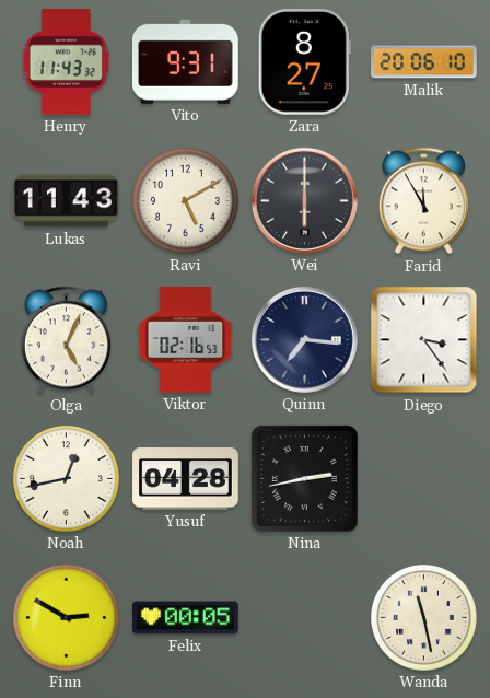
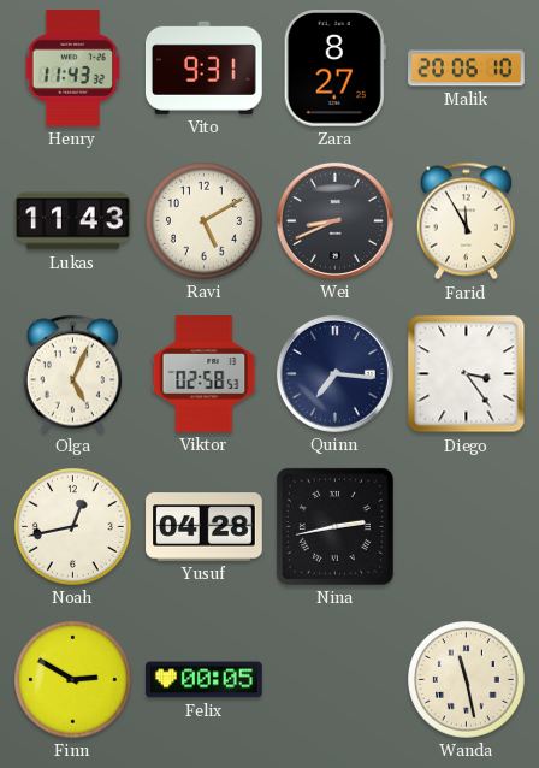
Wei: 6:00 -> 8:41 (334, 220)
Viktor: 02:16 -> 02:58 (205, 374)
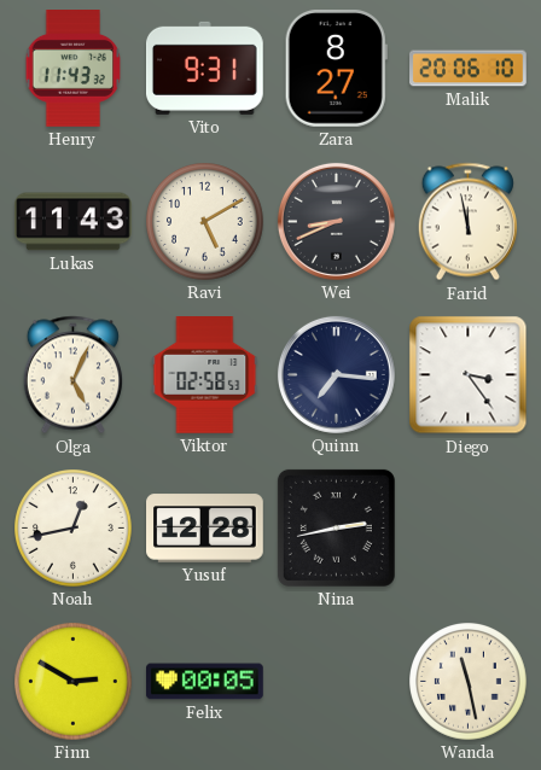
Farid: 11:55 -> 11:58 (467, 222)
Yusuf: 04:28 -> 12:28 (205, 529)
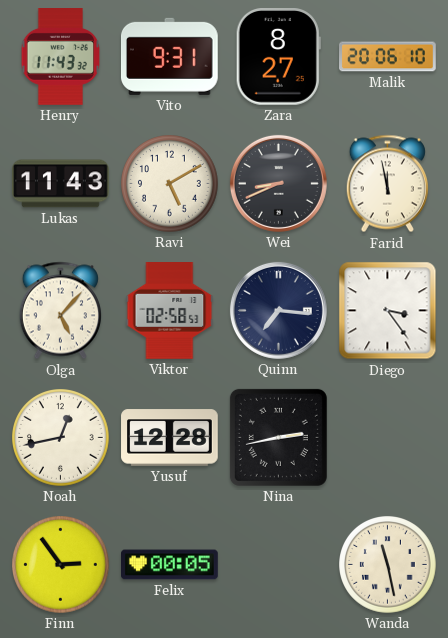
Olga: 5:04 -> 5:07 (60, 311)
Finn: 2:50 -> 2:54 (61, 565)
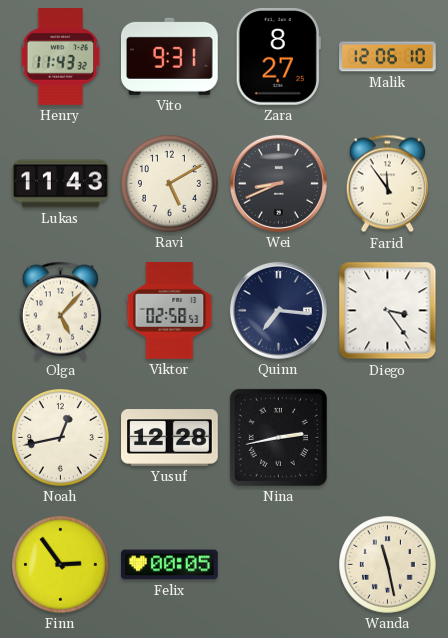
Malik: 20:06 -> 12:06 (388, 57)
Farid: 11:58 -> 11:54 (387, 184)
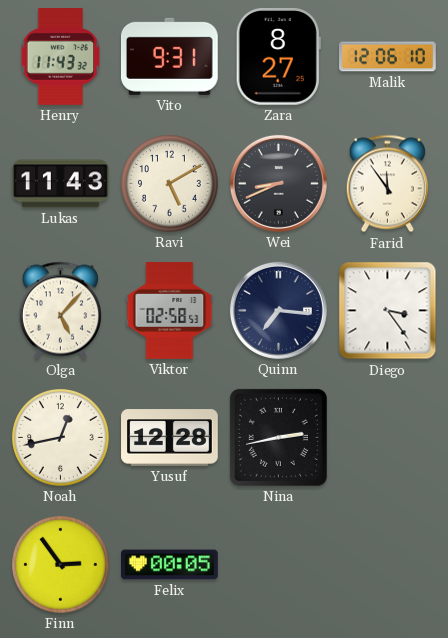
Wanda: 11:28 -> none (388, 565)
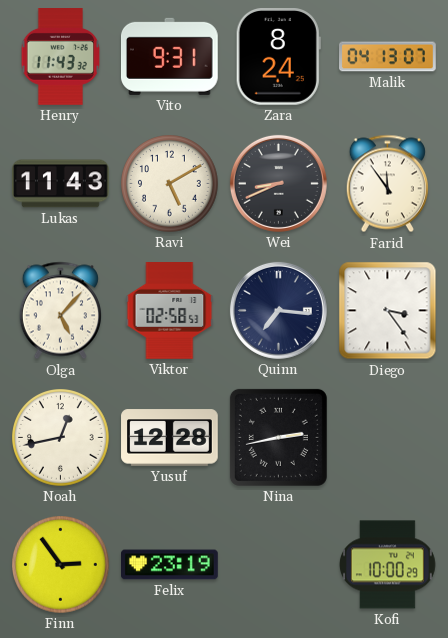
Zara: 8:27 -> 8:24 (278, 57)
Malik: 12:06 -> 04:13 (388, 57)
Felix: 00:05 -> 23:19 (170, 565)
Kofi: none -> 10:00 (387, 565)
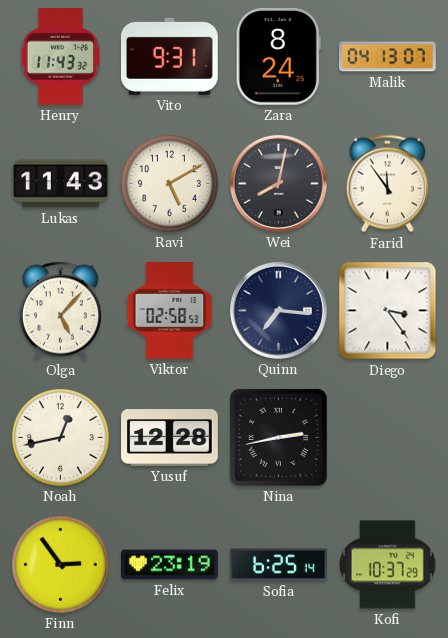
Wei: 8:41 -> 8:02 (278, 183)
Sofia: none -> 6:25 (279, 565)
Kofi: 10:00 -> 10:37 (387, 565)
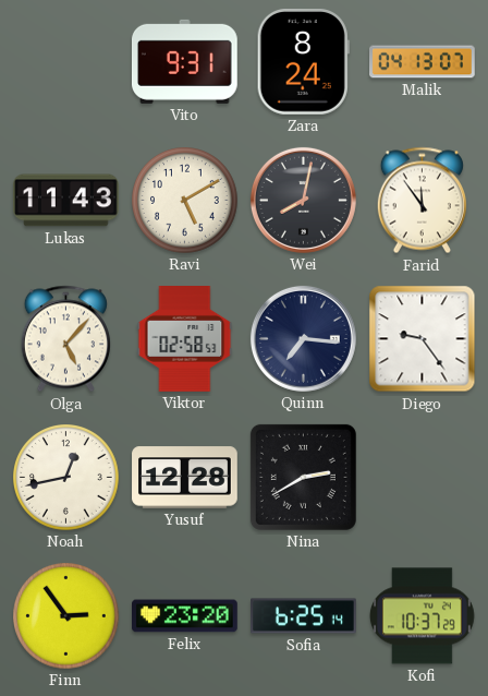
Henry: 11:43 -> none (61, 57)
Diego: 3:24 -> 9:24 (423, 339)
Nina: 2:43 -> 2:40 (303, 477)
Felix: 23:19 -> 23:20 (185, 616)
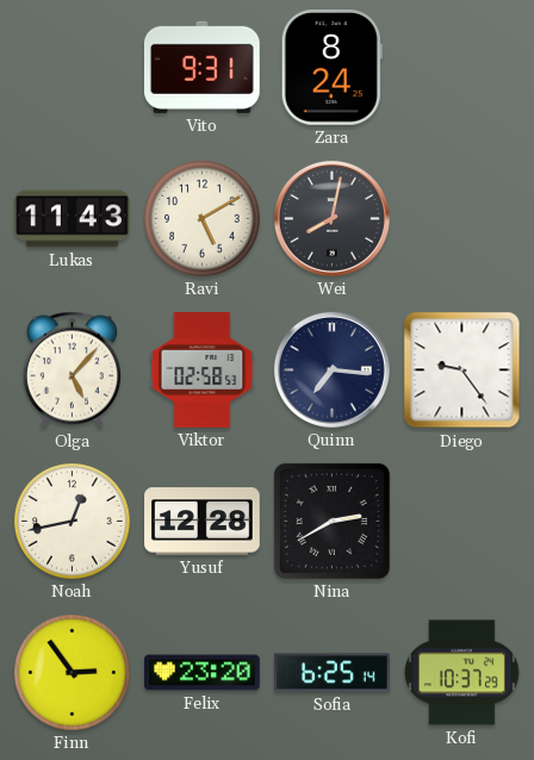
Malik: 04:13 -> none (423, 62)
Farid: 11:54 -> none (422, 201)
